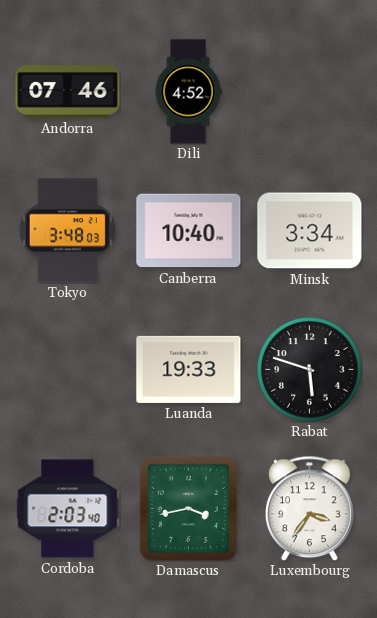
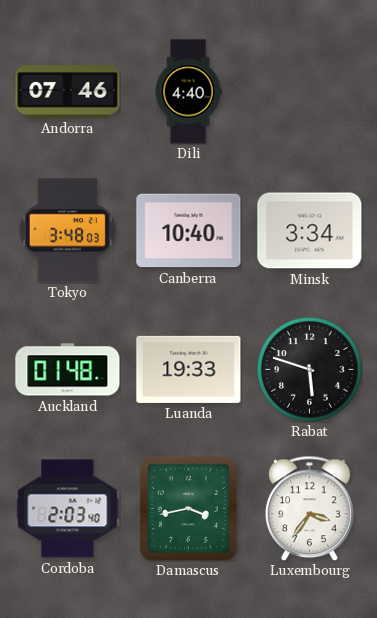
Dili: 4:52 -> 4:40 (188, 92)
Auckland: none -> 01:48 (68, 370)
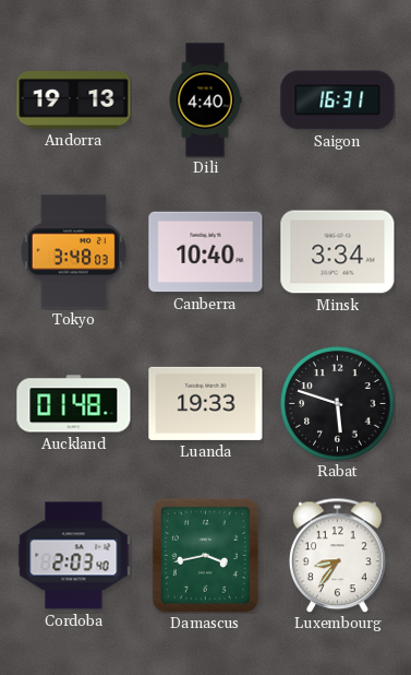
Andorra: 07:46 -> 19:13 (74, 100)
Saigon: none -> 16:31 (338, 100)
Luxembourg: 3:36 -> 8:36 (338, 555)
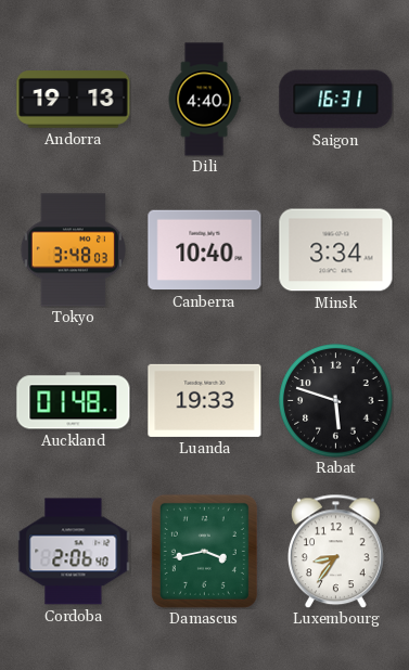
Cordoba: 2:03 -> 2:06 (74, 552)
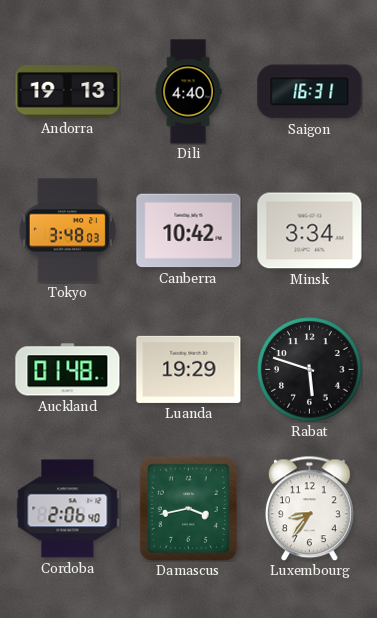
Canberra: 10:40 -> 10:42 (189, 231)
Luanda: 19:33 -> 19:29 (189, 369)
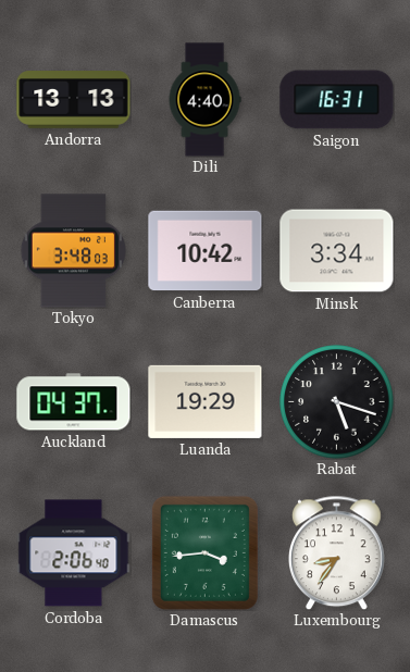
Andorra: 19:13 -> 13:13 (74, 100)
Auckland: 01:48 -> 04:37 (74, 402)
Rabat: 5:48 -> 5:18 (337, 402)
Damascus: 3:43 -> 3:44 (204, 552)
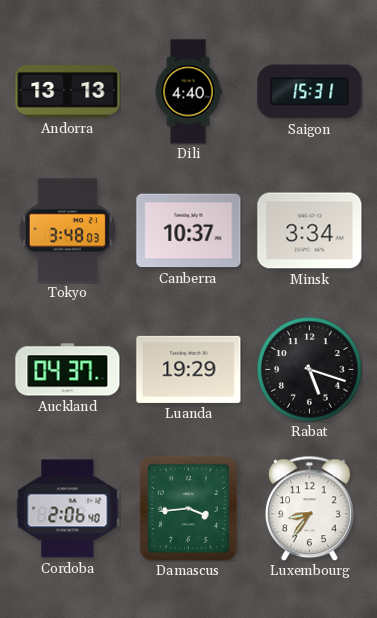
Saigon: 16:31 -> 15:31 (310, 92)
Canberra: 10:42 -> 10:37 (189, 231)
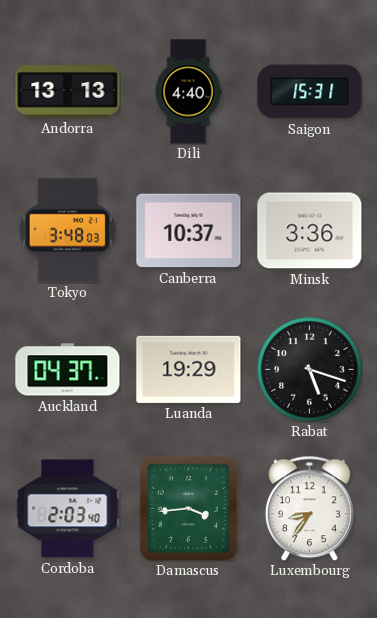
Minsk: 3:34 -> 3:36 (310, 231)
Cordoba: 2:06 -> 2:03 (68, 509)
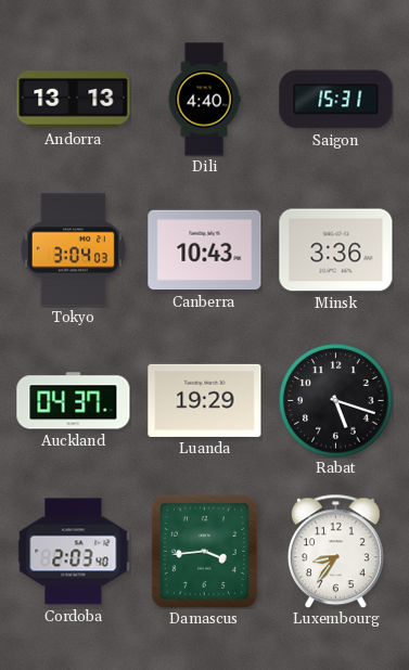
Tokyo: 3:48 -> 3:04 (73, 250)
Canberra: 10:37 -> 10:43 (205, 250)
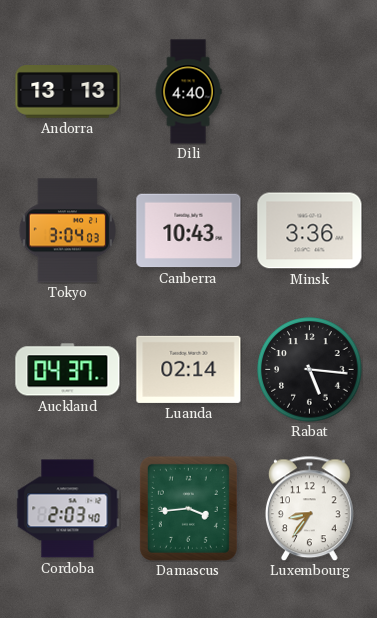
Saigon: 15:31 -> none (336, 100)
Luanda: 19:29 -> 02:14 (189, 369)
Rabat: 5:18 -> 5:16 (310, 370)
